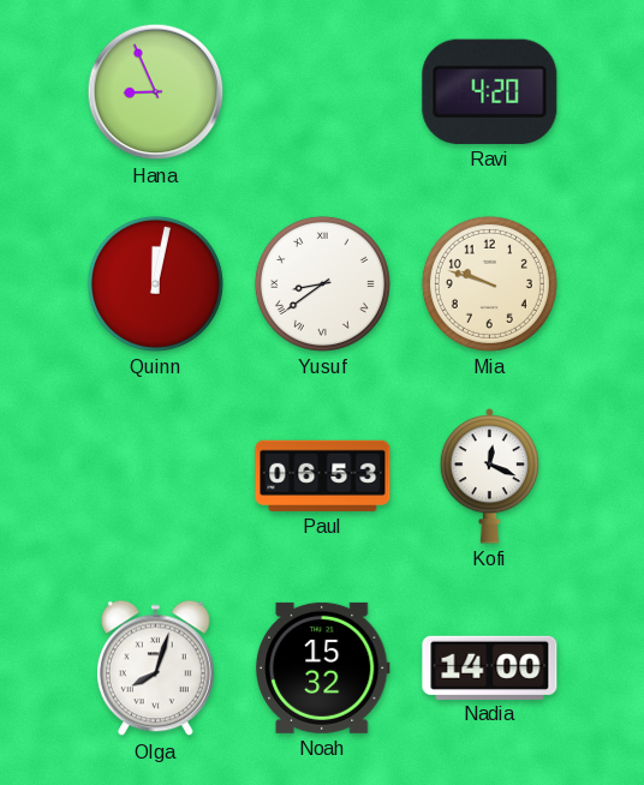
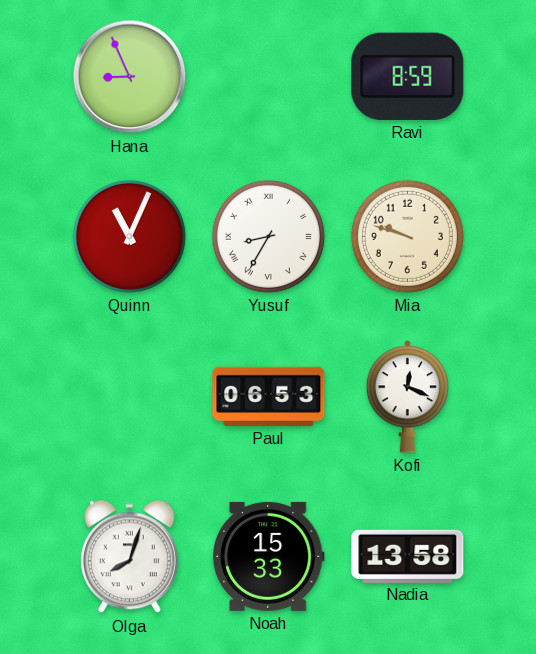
Ravi: 4:20 -> 8:59 (408, 76)
Quinn: 12:02 -> 11:04 (129, 236)
Yusuf: 8:39 -> 8:35 (268, 236)
Noah: 15:32 -> 15:33 (268, 556)
Nadia: 14:00 -> 13:58 (408, 556)
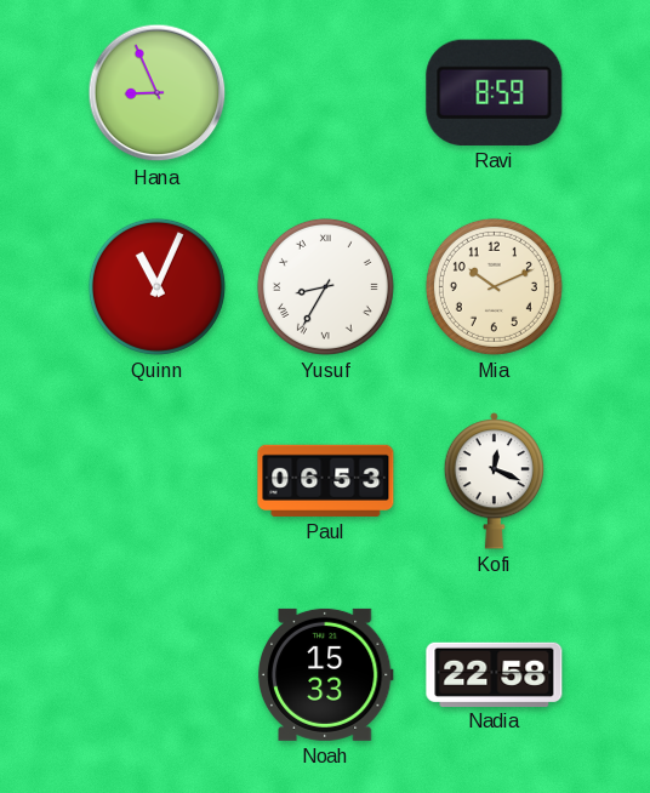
Mia: 9:48 -> 10:11 (494, 286)
Olga: 8:03 -> none (129, 557)
Nadia: 13:58 -> 22:58 (495, 674)
